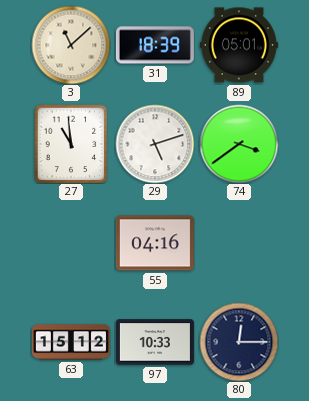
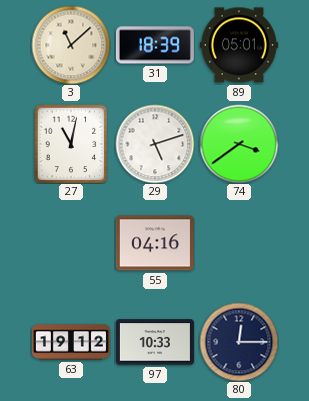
27: 10:59 -> 11:02 (71, 144)
63: 15:12 -> 19:12 (71, 342)
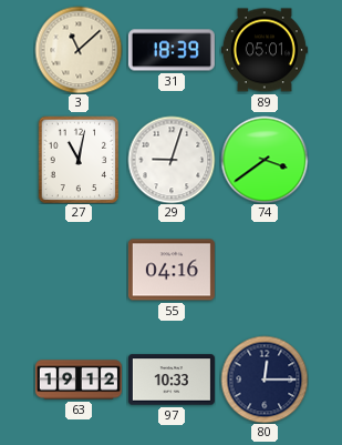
29: 5:12 -> 9:03 (172, 160)
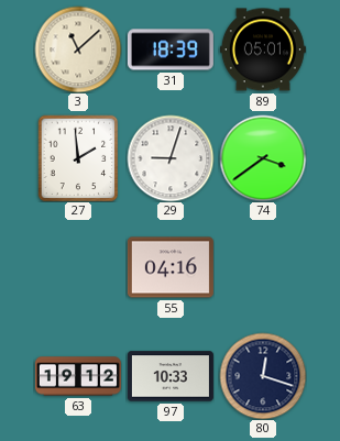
27: 11:02 -> 1:59 (78, 158)
80: 12:15 -> 12:18 (263, 376)
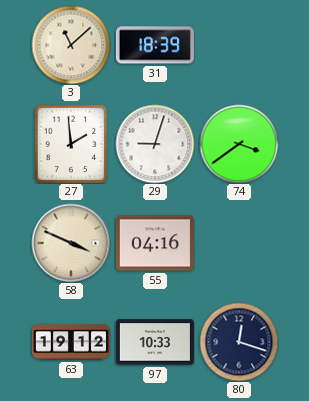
89: 05:01 -> none (263, 49)
58: none -> 3:49 (71, 243)
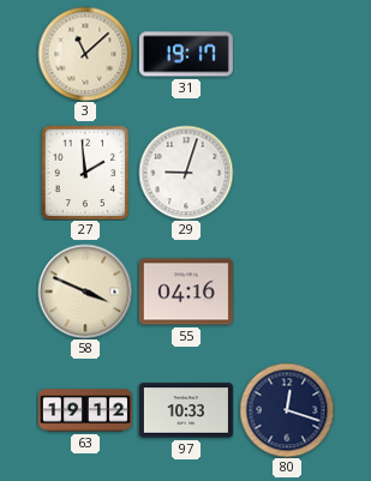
31: 18:39 -> 19:17 (186, 54)
74: 3:39 -> none (239, 144)
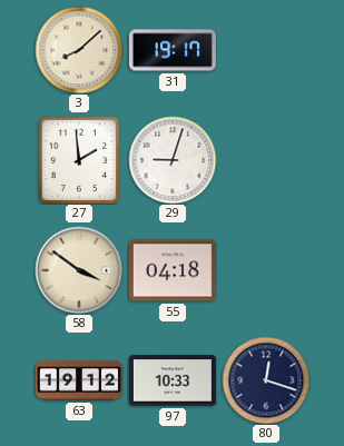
3: 11:08 -> 8:08 (79, 50)
58: 3:49 -> 3:51 (79, 270)
55: 04:16 -> 04:18 (173, 270)
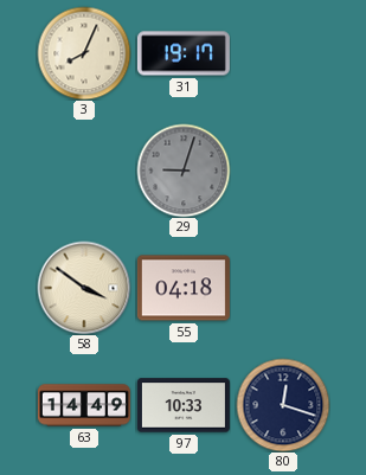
3: 8:08 -> 8:04 (84, 53)
27: 1:59 -> none (79, 160)
29 dial: white -> grey (184, 171)
63: 19:12 -> 14:49 (84, 405)
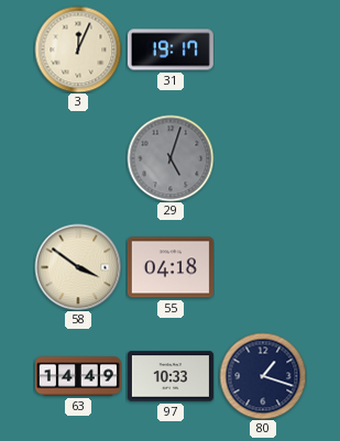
3: 8:04 -> 12:04 (78, 49)
29: 9:03 -> 5:03 (171, 158)
80: 12:18 -> 1:18 (263, 376)
